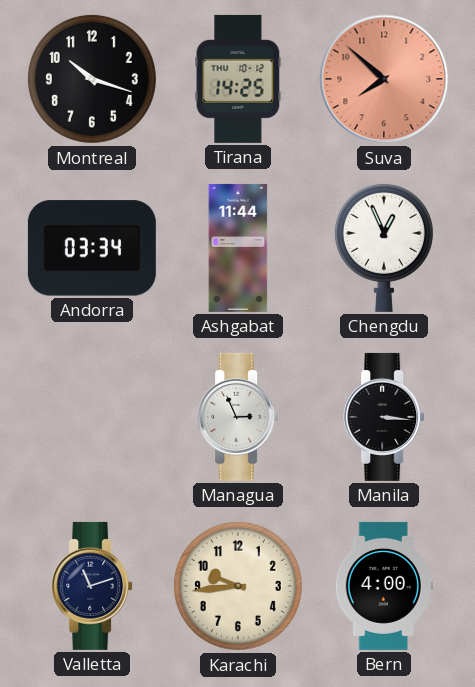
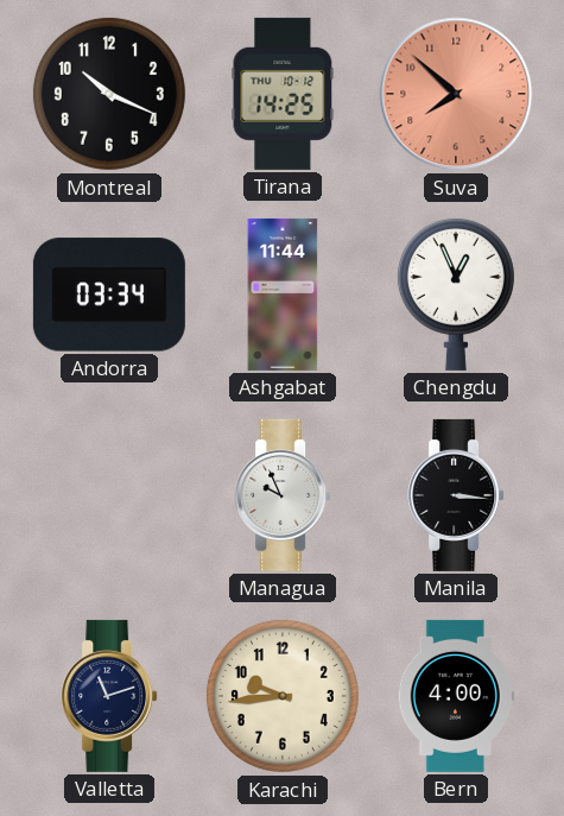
Montreal: 10:18 -> 10:19 (109, 94)
Managua: 2:56 -> 9:56 (283, 495)
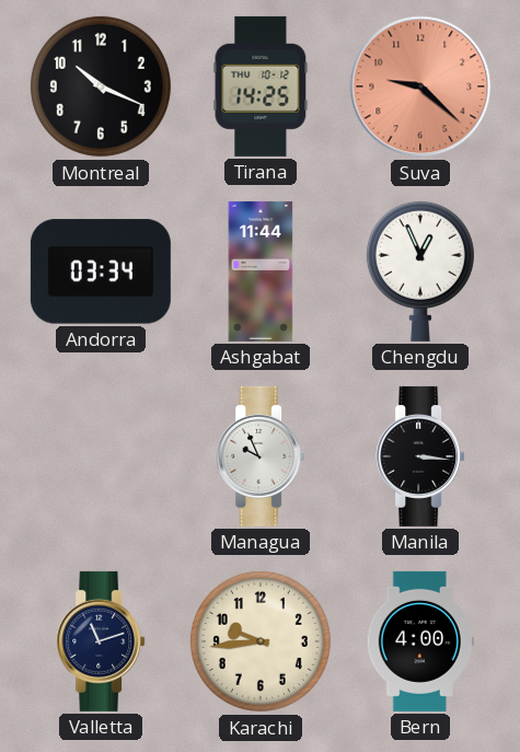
Suva: 7:52 -> 9:22 (420, 86)
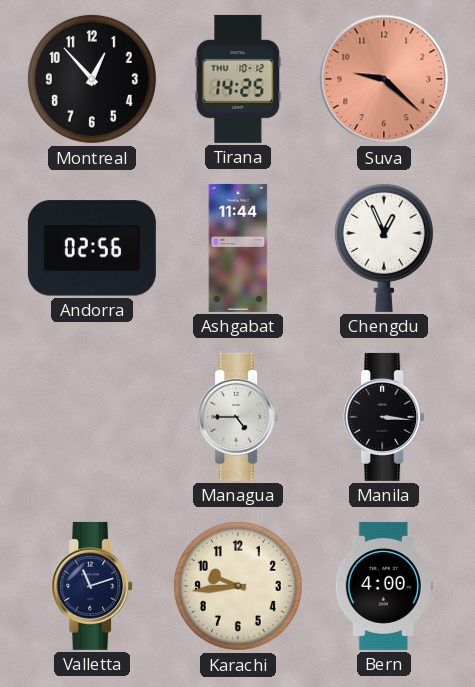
Montreal: 10:19 -> 12:53 (92, 79)
Andorra: 03:34 -> 02:56 (92, 248)
Managua: 9:56 -> 4:45 (238, 417)
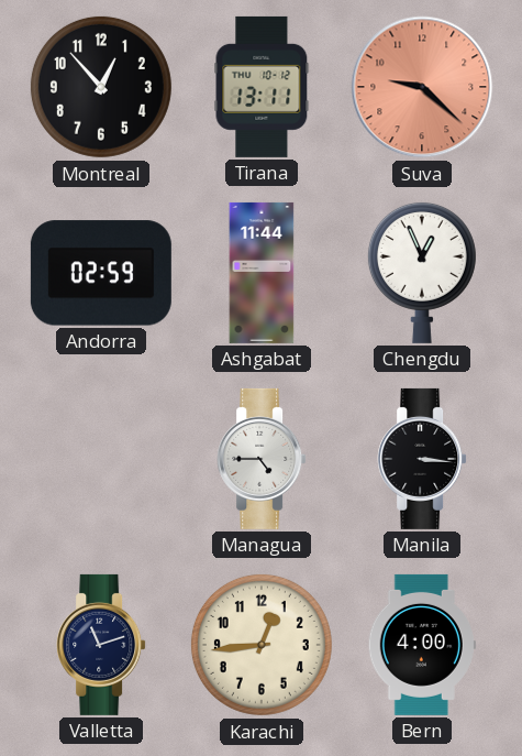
Tirana: 14:25 -> 13:11 (262, 87)
Andorra: 02:56 -> 02:59 (101, 273)
Karachi: 9:44 -> 12:44 (262, 645)
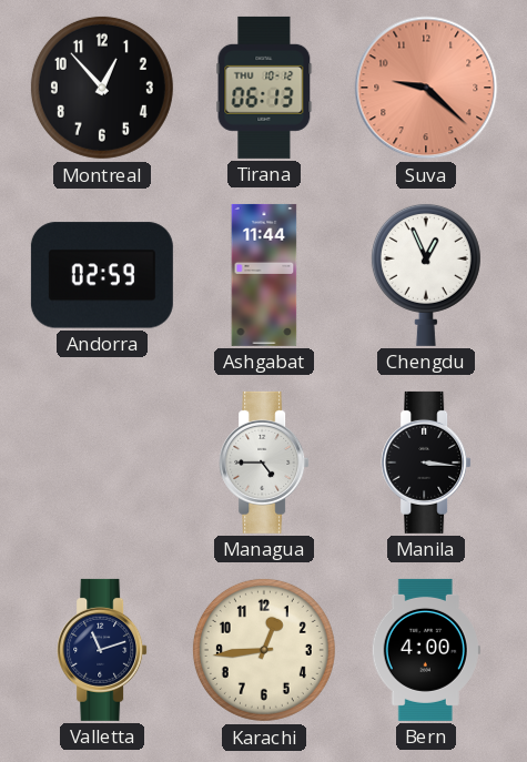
Tirana: 13:11 -> 06:13 (264, 88)
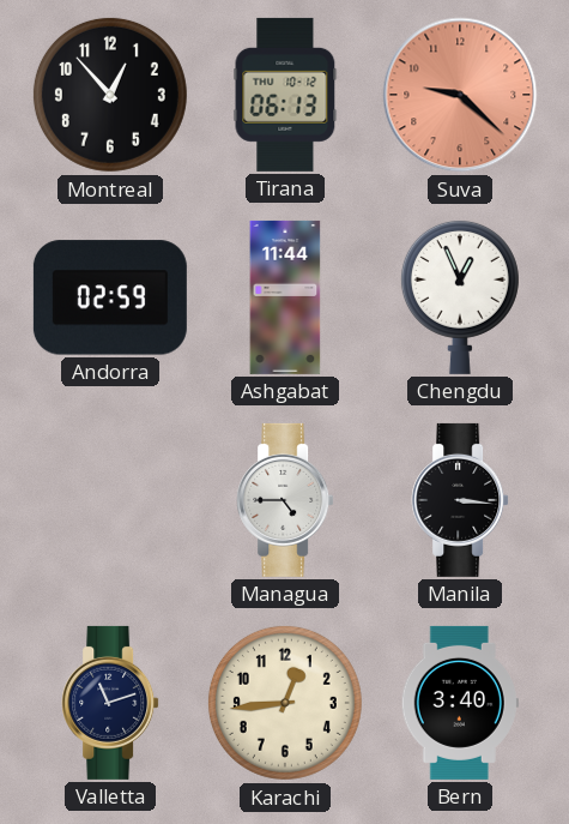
Bern: 4:00 -> 3:40 (460, 703)
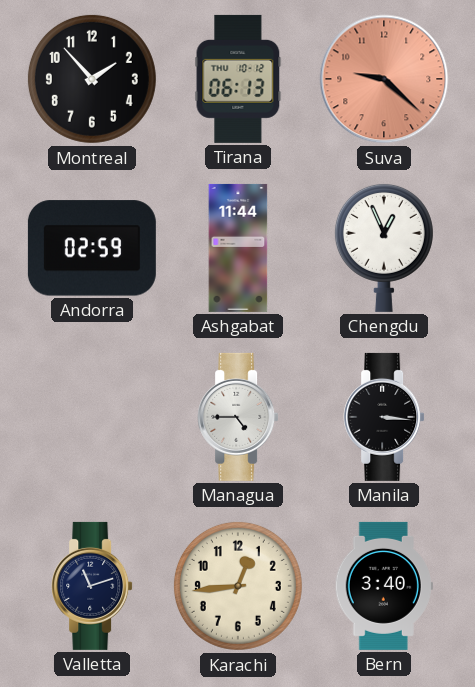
Montreal: 12:53 -> 1:53 (92, 79)
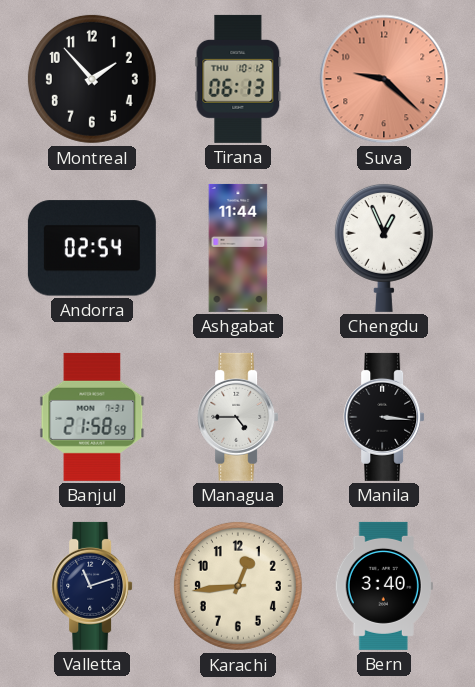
Andorra: 02:59 -> 02:54 (92, 248)
Banjul: none -> 21:58 (92, 417)
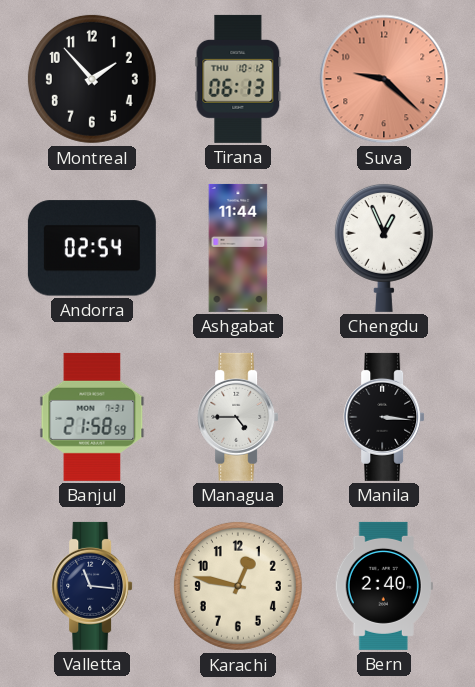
Valletta: 11:12 -> 11:16 (92, 586)
Karachi: 12:44 -> 12:47 (238, 586)
Bern: 3:40 -> 2:40 (384, 586)
